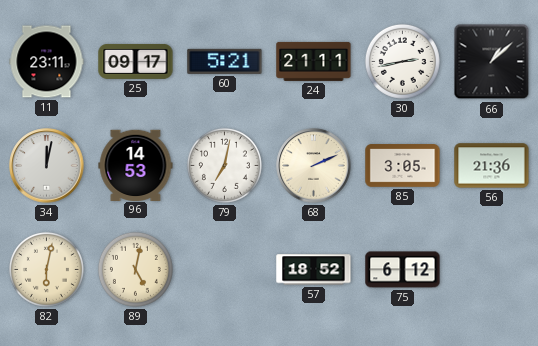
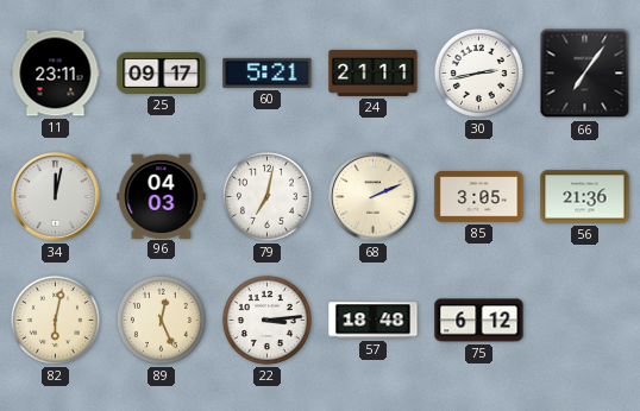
66: 1:08 -> 7:06 (585, 74)
96: 14:53 -> 04:03 (162, 196)
89: 5:02 -> 12:26 (161, 320)
22: none -> 3:14 (266, 320)
57: 18:52 -> 18:48 (374, 321)
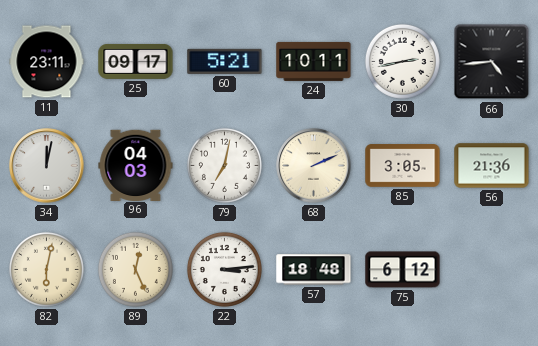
24: 21:11 -> 10:11 (314, 61)
66: 7:06 -> 4:44 (492, 62)
